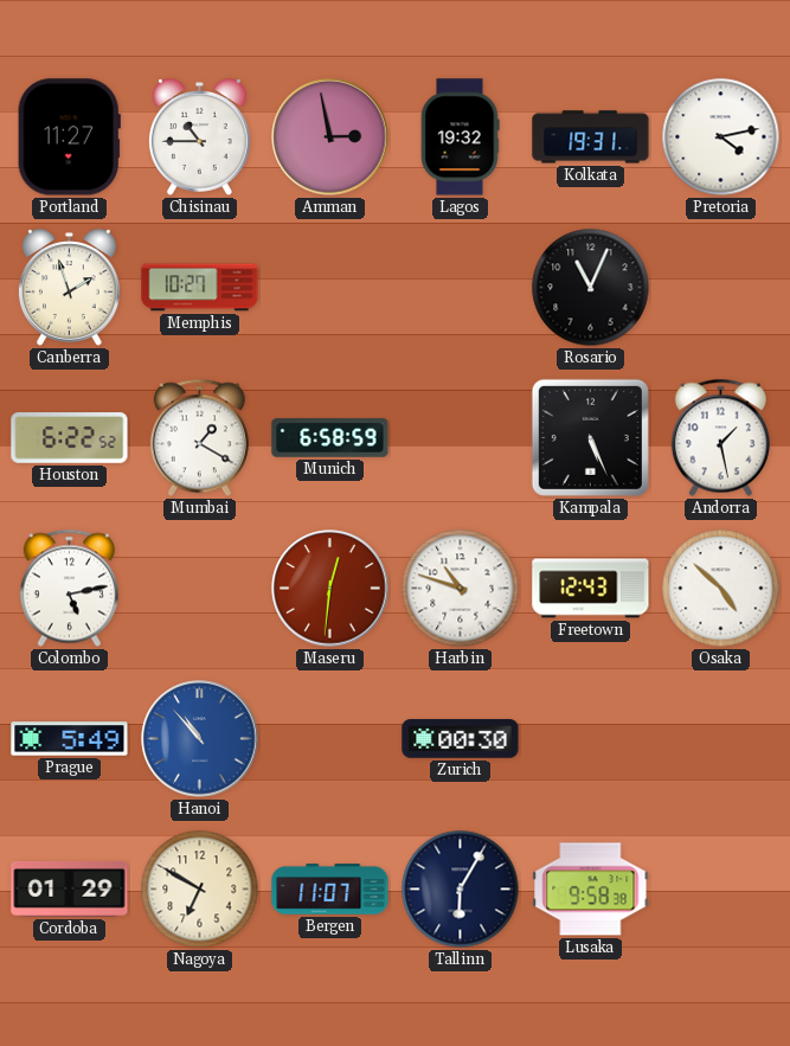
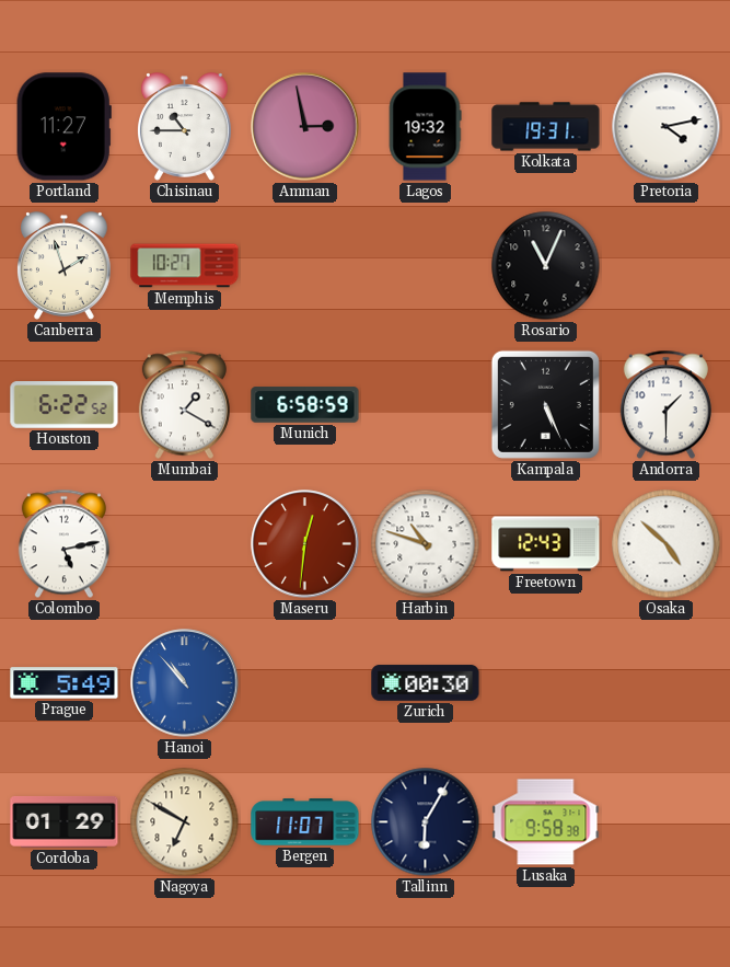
Andorra: 1:28 -> 1:30 (665, 405)
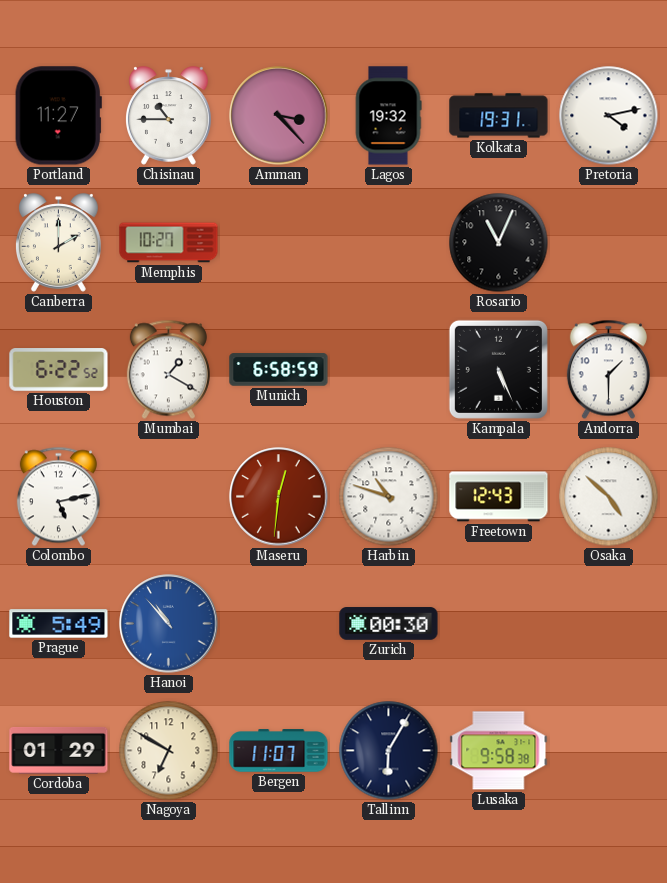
Amman: 2:58 -> 3:23 (279, 116)
Canberra: 1:57 -> 2:00 (59, 243)
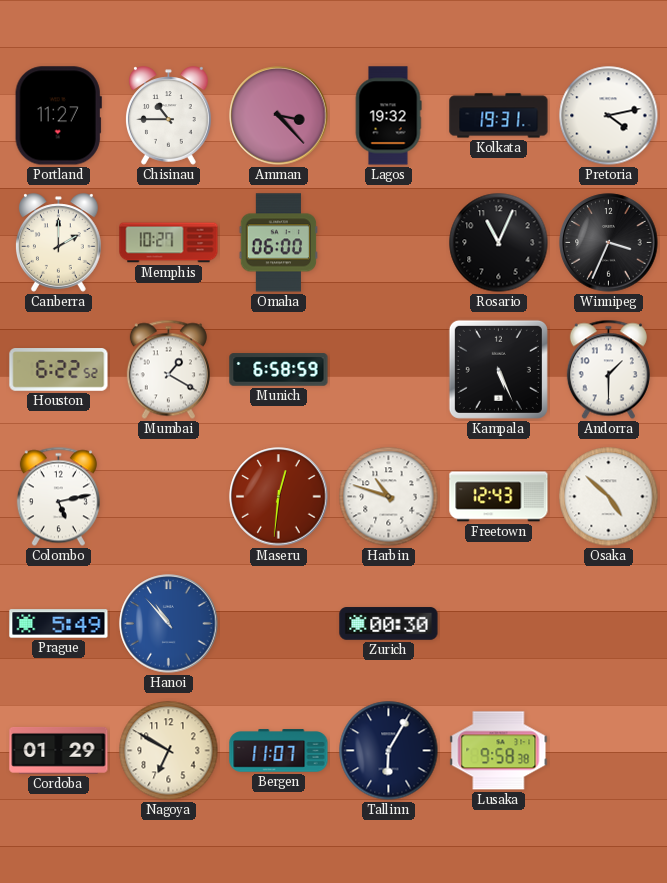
Omaha: none -> 06:00 (278, 243)
Winnipeg: none -> 3:34 (609, 243)
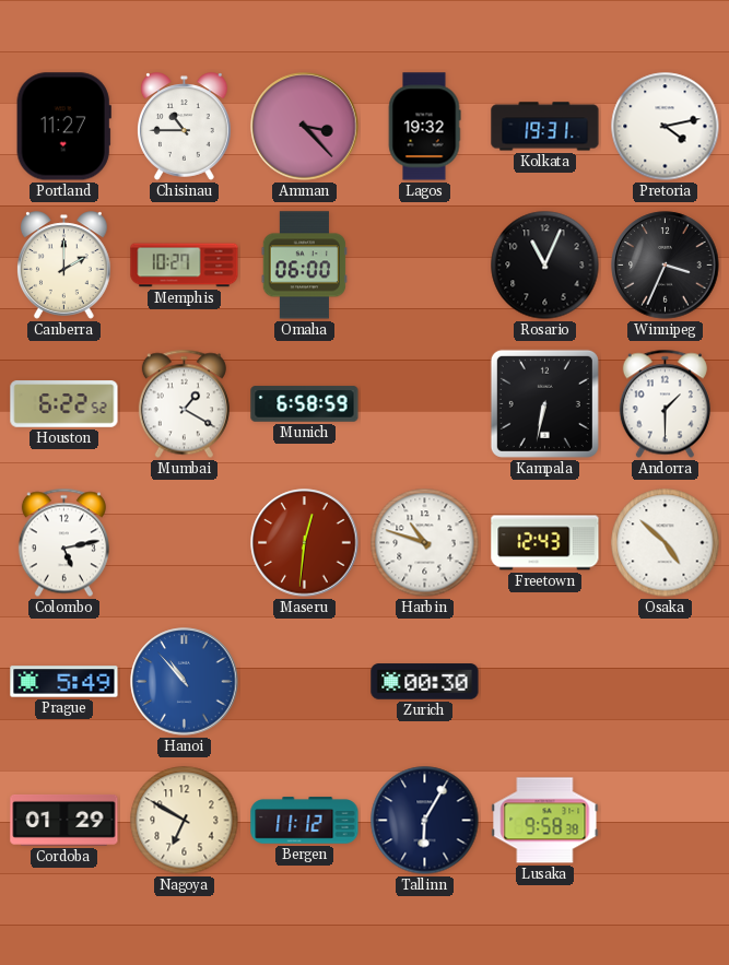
Kampala: 5:26 -> 6:32 (544, 403)
Bergen: 11:07 -> 11:12 (305, 821)
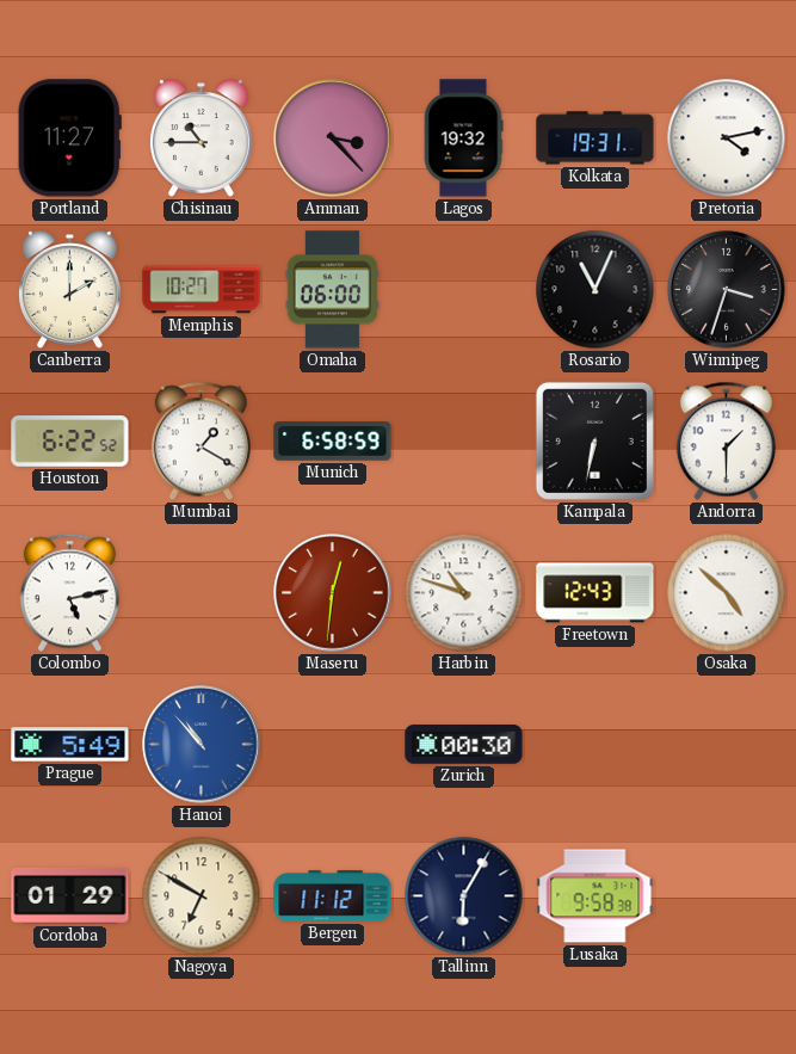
Winnipeg: 3:34 -> 3:33 (727, 290)
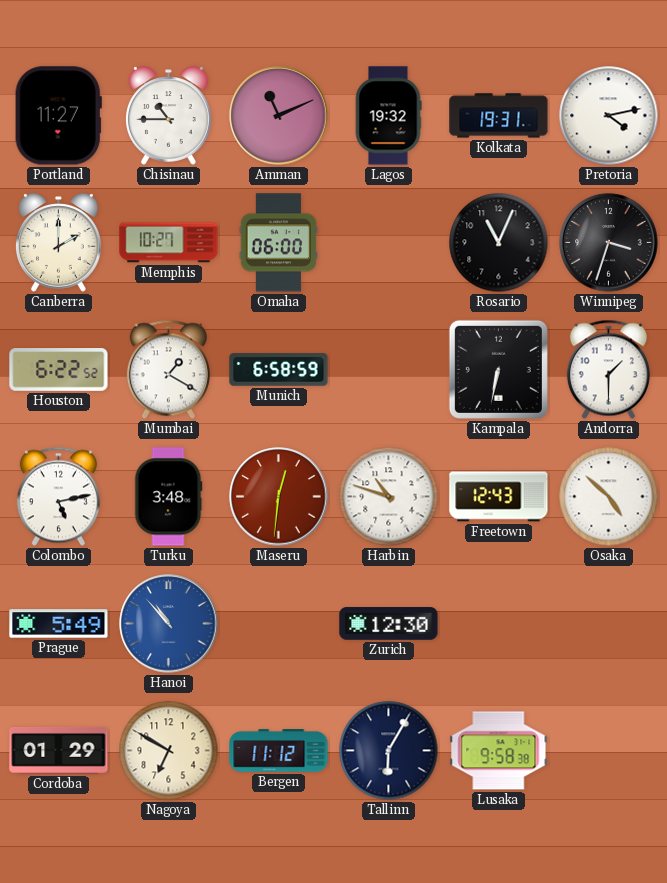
Amman: 3:23 -> 11:11 (279, 116)
Turku: none -> 3:48 (169, 497)
Zurich: 00:30 -> 12:30 (389, 624)
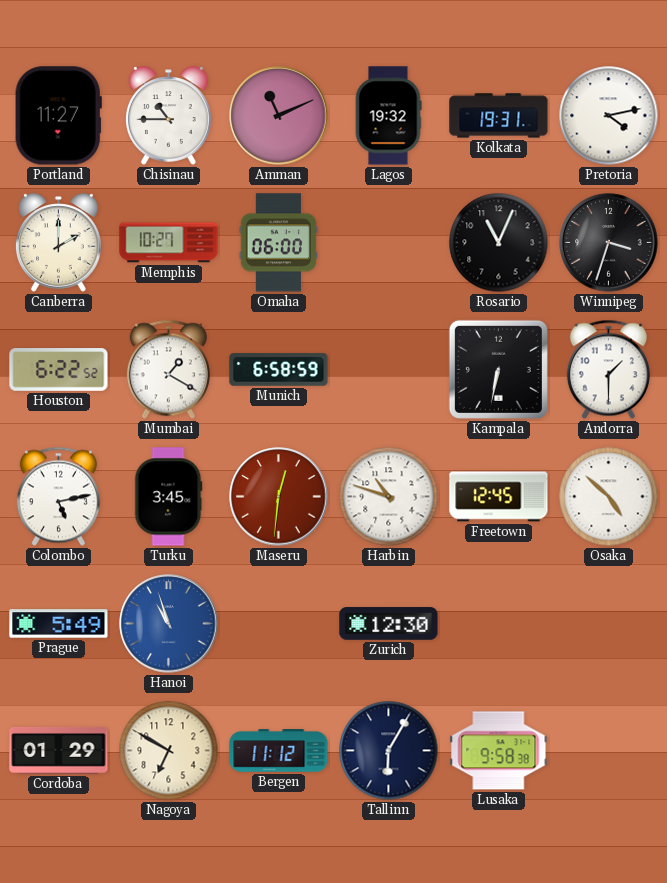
Turku: 3:48 -> 3:45 (169, 497)
Freetown: 12:43 -> 12:45 (499, 497)
Hanoi: 10:53 -> 10:57 (169, 624)
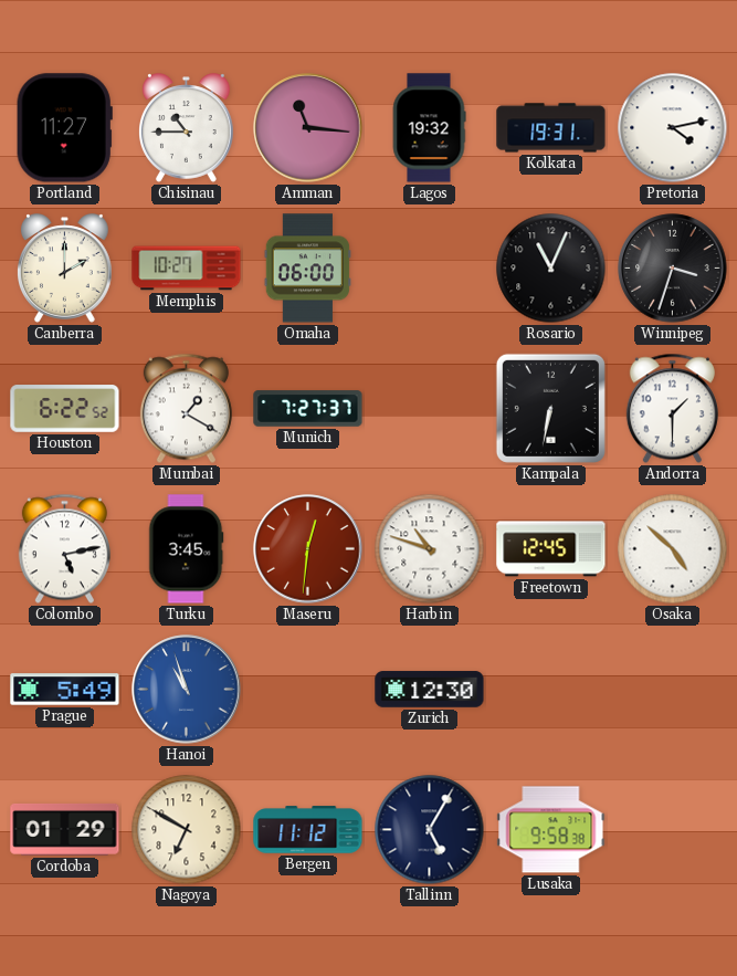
Amman: 11:11 -> 11:16 (308, 128)
Munich: 6:58 -> 7:27 (308, 409)
Tallinn: 6:05 -> 5:05 (430, 830)
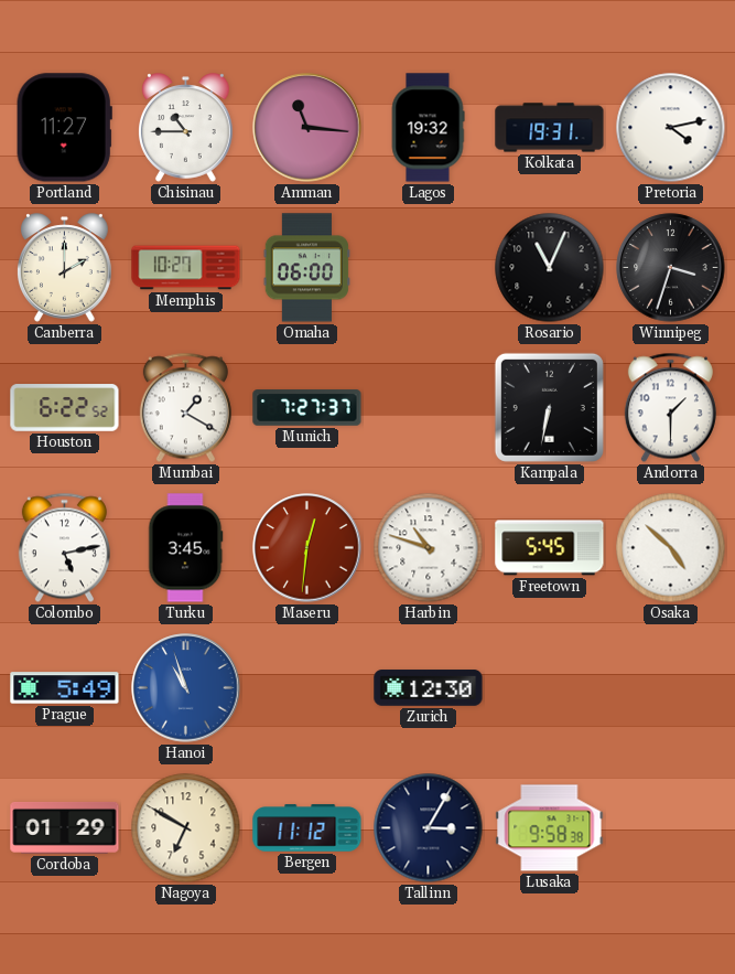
Freetown: 12:45 -> 5:45 (550, 548)
Tallinn: 5:05 -> 3:05 (429, 828)
